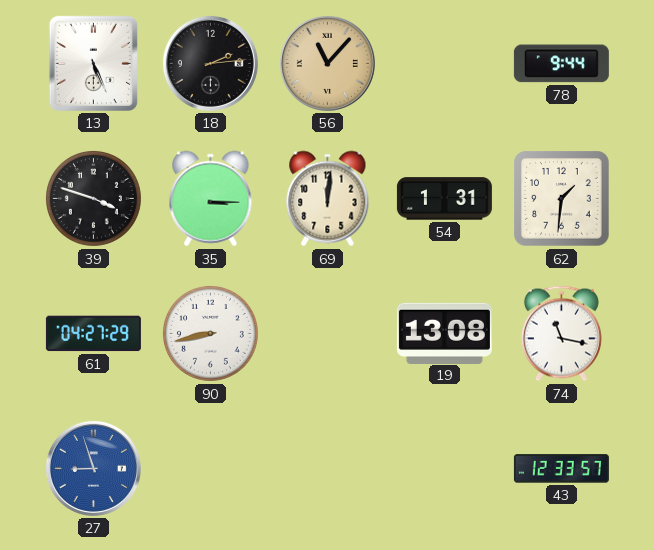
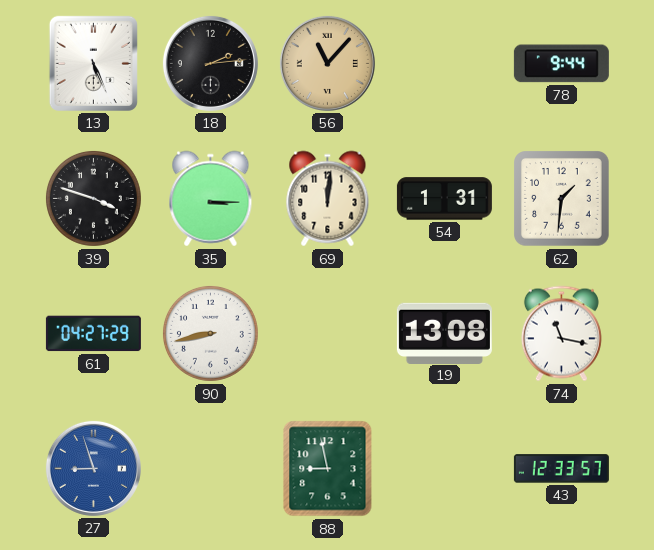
88: none -> 8:58 (328, 469)
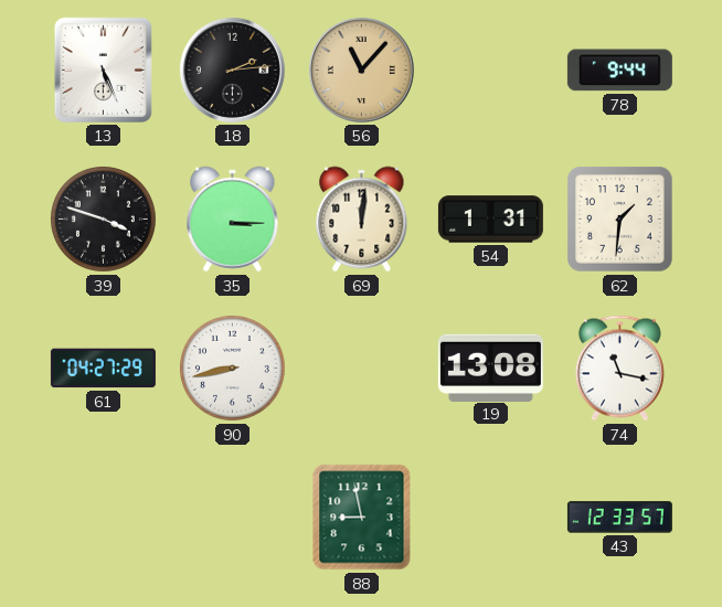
27: 8:57 -> none (93, 468)
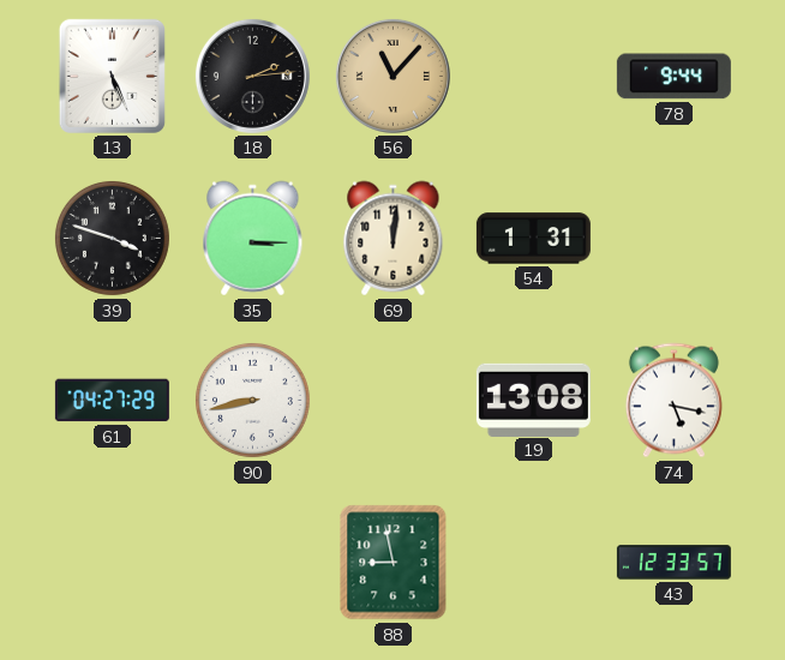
62: 1:31 -> none (620, 220)
74: 11:17 -> 5:17 (673, 401)
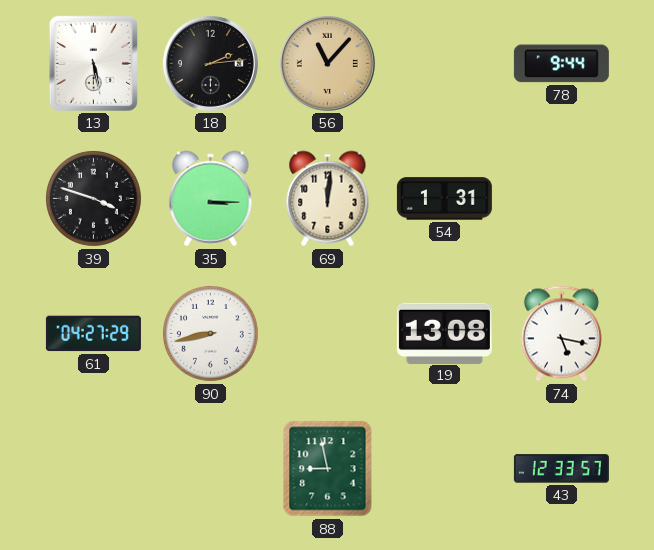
13: 5:26 -> 5:28 (93, 63)
